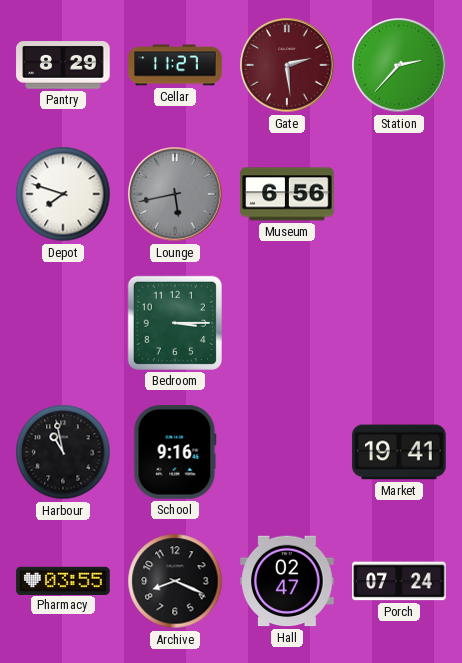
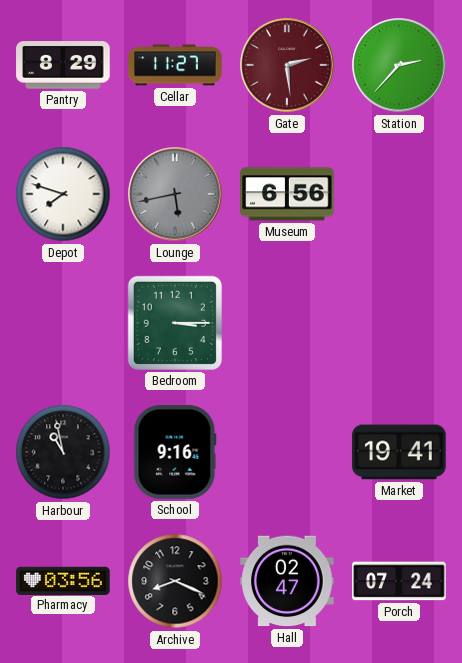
Pharmacy: 03:55 -> 03:56 (63, 580)
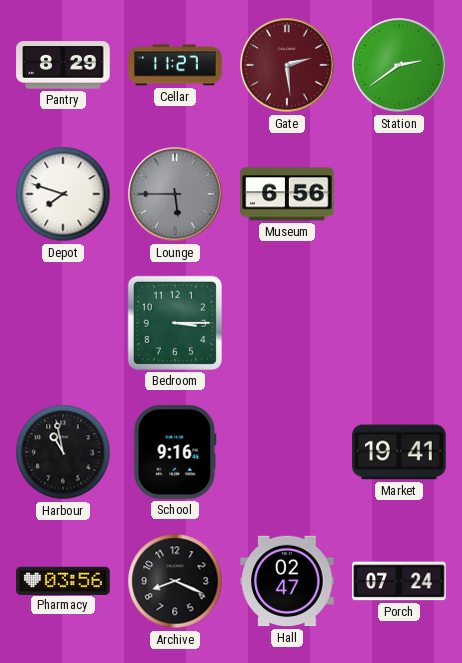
Station: 2:37 -> 2:39 (399, 65)
Lounge: 5:43 -> 5:45 (175, 194)
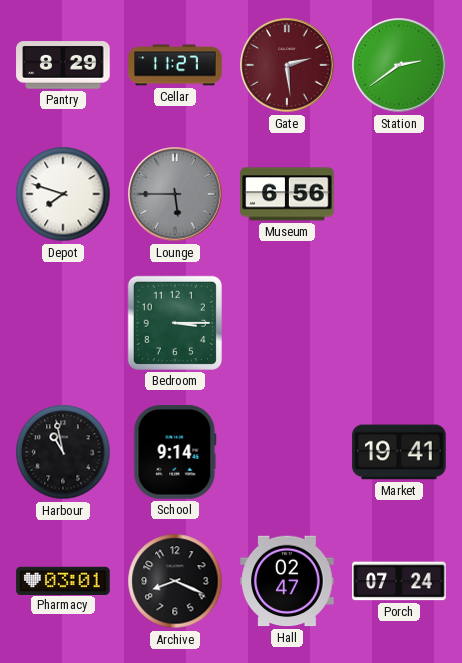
School: 9:16 -> 9:14 (175, 452)
Pharmacy: 03:56 -> 03:01 (63, 580)
